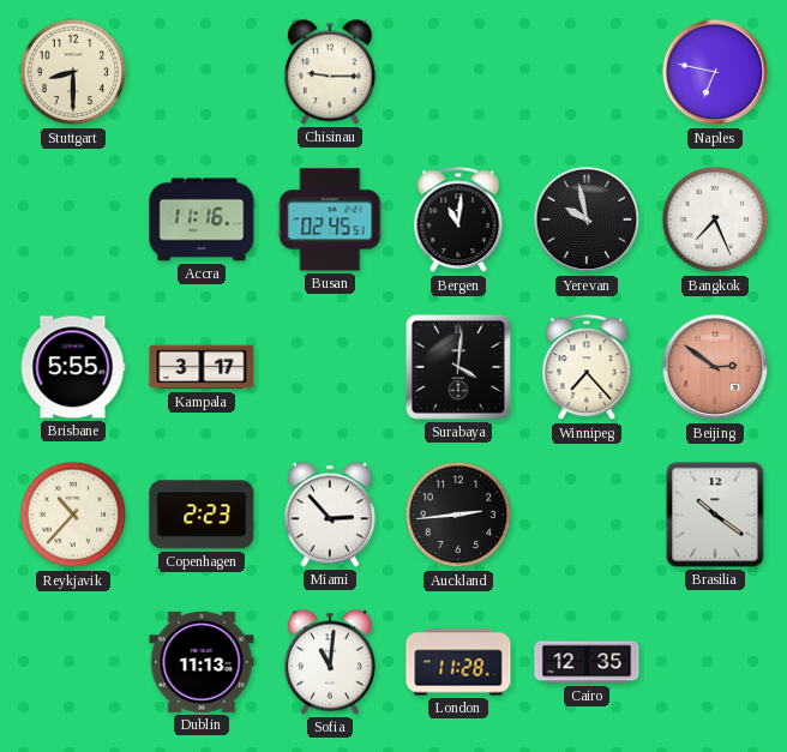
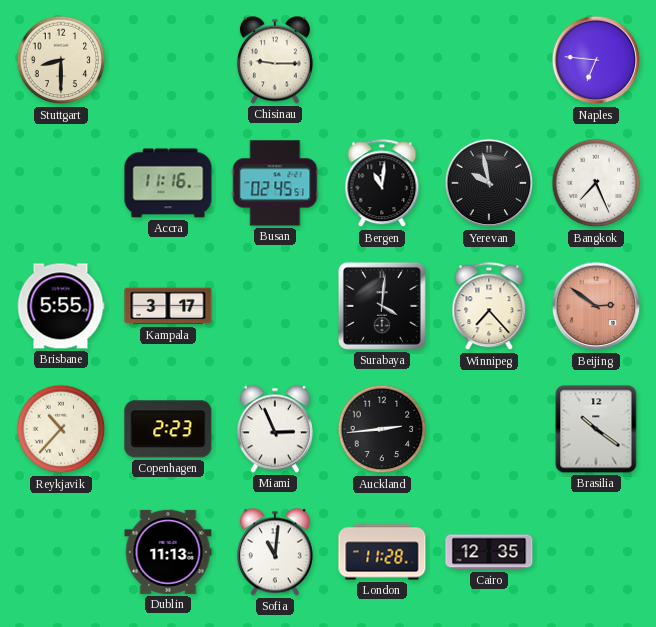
Naples: 6:47 -> 6:46 (596, 60)
Miami: 2:53 -> 2:56 (275, 429)
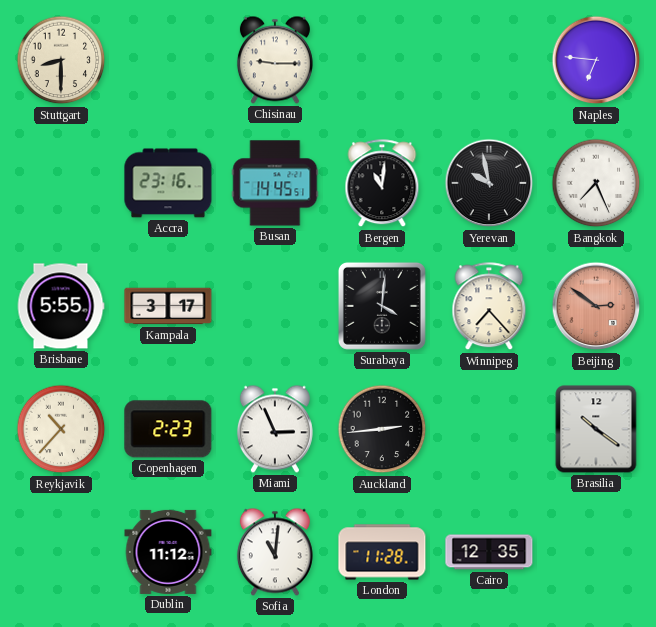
Accra: 11:16 -> 23:16 (168, 183)
Busan: 02:45 -> 14:45 (275, 183)
Dublin: 11:13 -> 11:12 (168, 552)
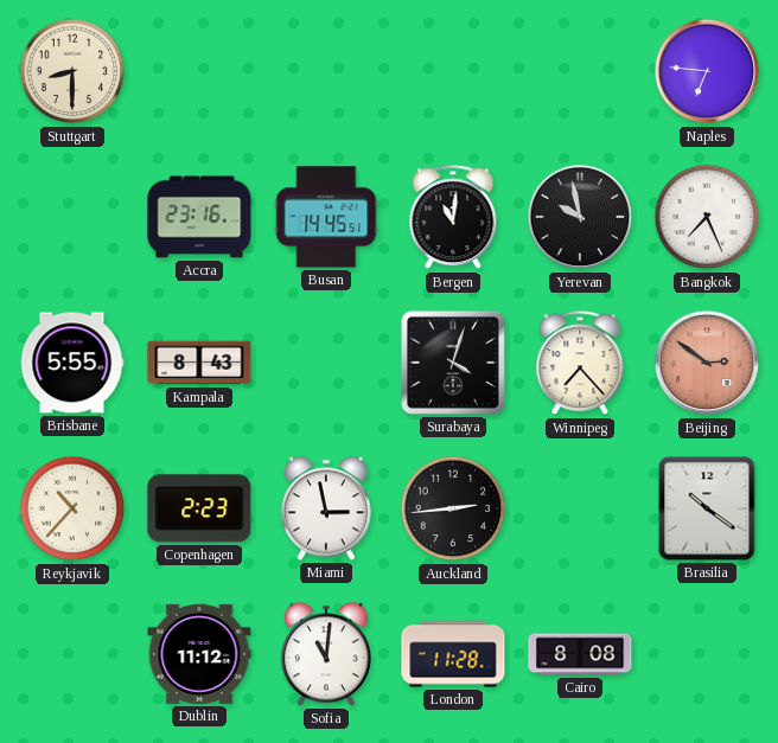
Chisinau: 9:15 -> none (275, 60)
Kampala: 3:17 -> 8:43 (199, 363)
Surabaya: 4:01 -> 4:03 (453, 363)
Miami: 2:56 -> 2:58 (326, 508)
Cairo: 12:35 -> 8:08 (580, 654)
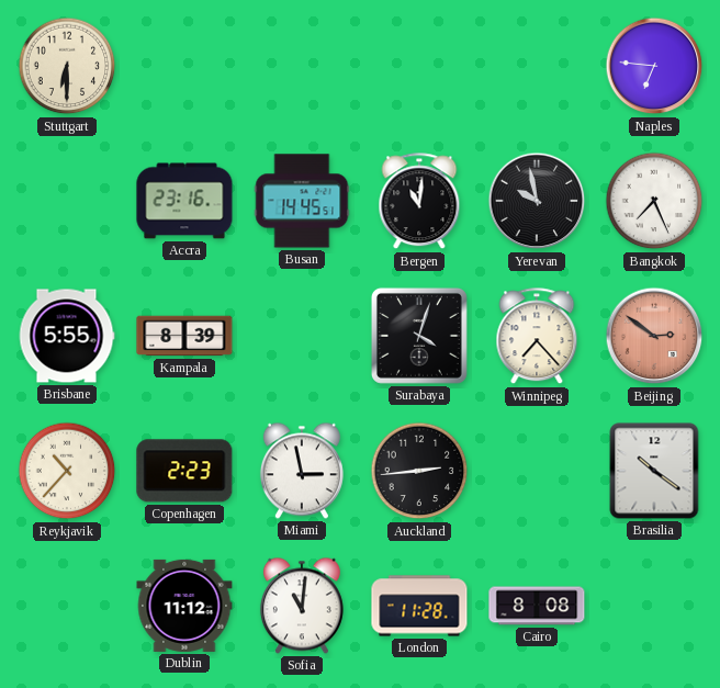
Stuttgart: 8:30 -> 6:30 (67, 66)
Kampala: 8:43 -> 8:39 (184, 336)
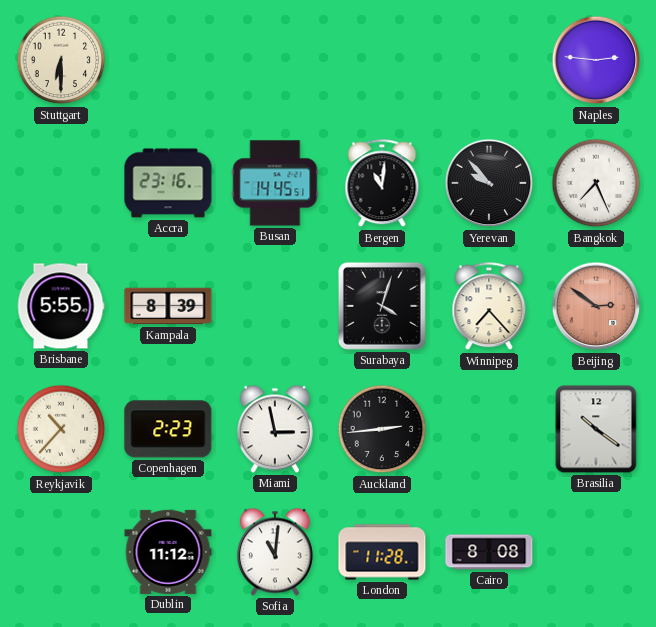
Naples: 6:46 -> 2:46 (596, 60)
Yerevan: 9:58 -> 9:53 (489, 183)
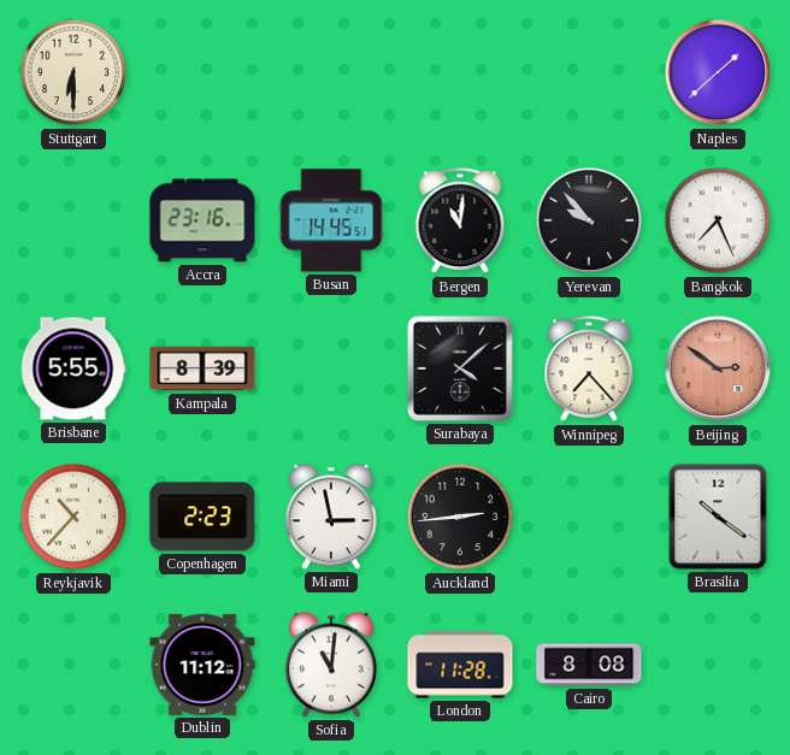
Naples: 2:46 -> 1:38 (718, 72)
Surabaya: 4:03 -> 4:08 (460, 368)
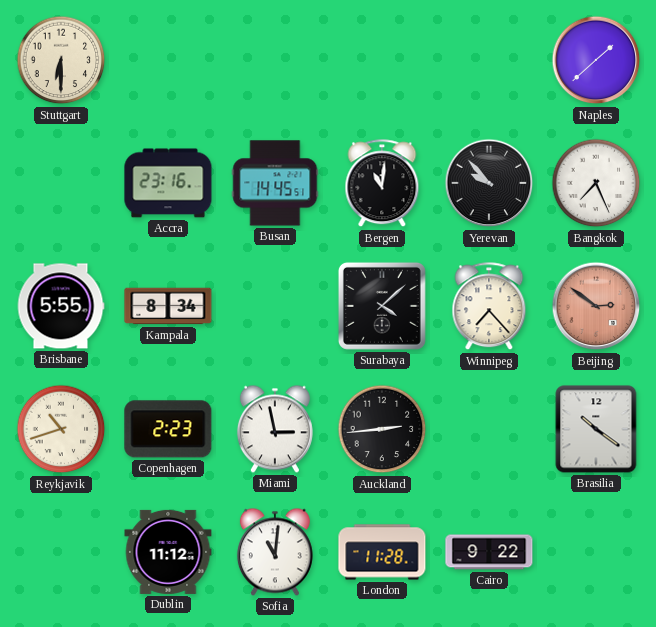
Kampala: 8:39 -> 8:34 (168, 306)
Reykjavik: 10:37 -> 10:42 (61, 429)
Cairo: 8:08 -> 9:22 (489, 552)
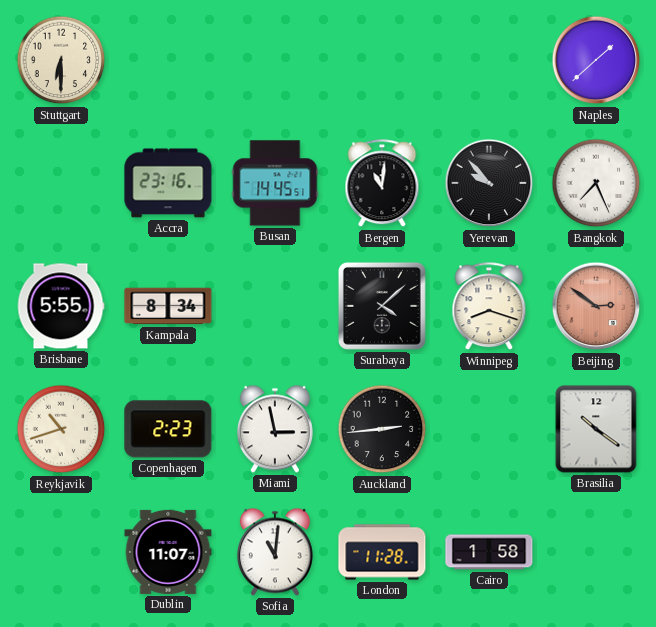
Winnipeg: 7:23 -> 8:18 (489, 307)
Dublin: 11:12 -> 11:07 (168, 552)
Cairo: 9:22 -> 1:58 (489, 552)
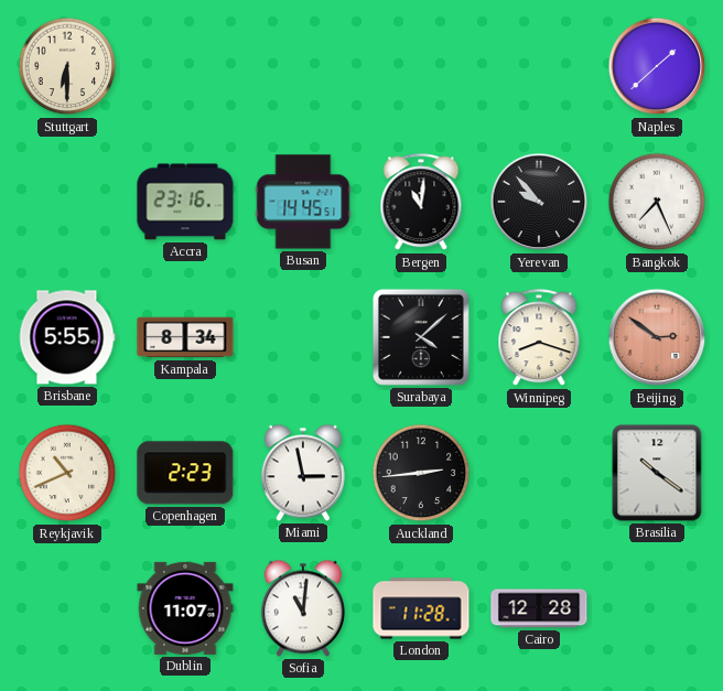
Reykjavik: 10:42 -> 10:41 (67, 473)
Cairo: 1:58 -> 12:28 (539, 608)
